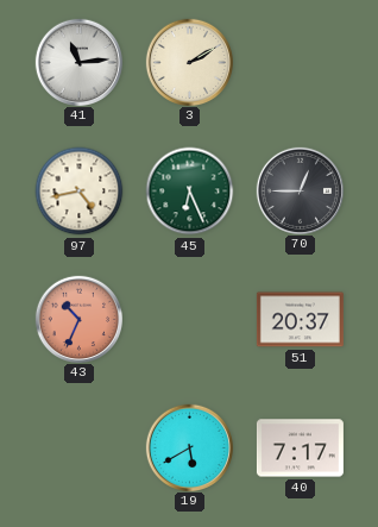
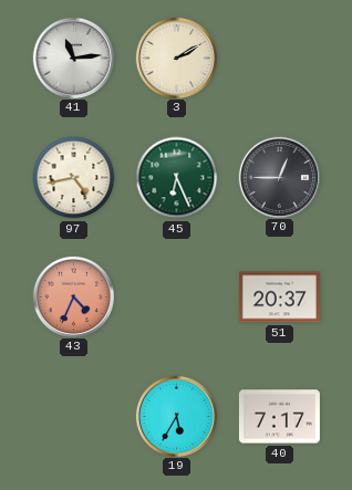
43: 10:34 -> 4:34 (73, 296)
19: 5:40 -> 5:35 (176, 416)
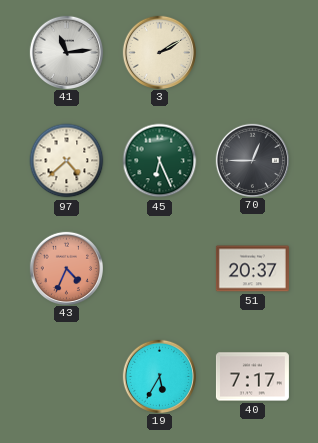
97: 4:43 -> 4:38 (67, 161)
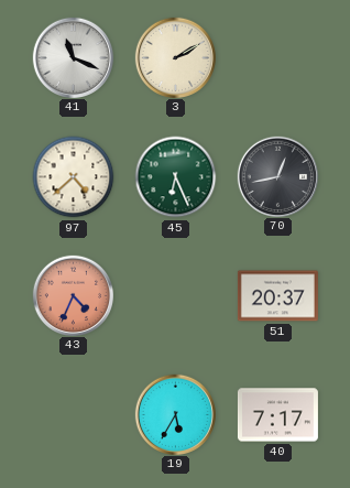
41: 11:14 -> 11:19 (73, 57)
70: 12:45 -> 12:43 (277, 176)
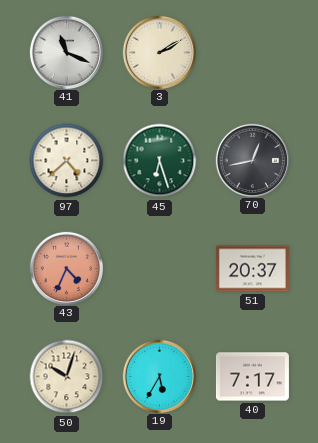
45: 6:26 -> 6:27 (160, 161)
50: none -> 10:03 (67, 377)
